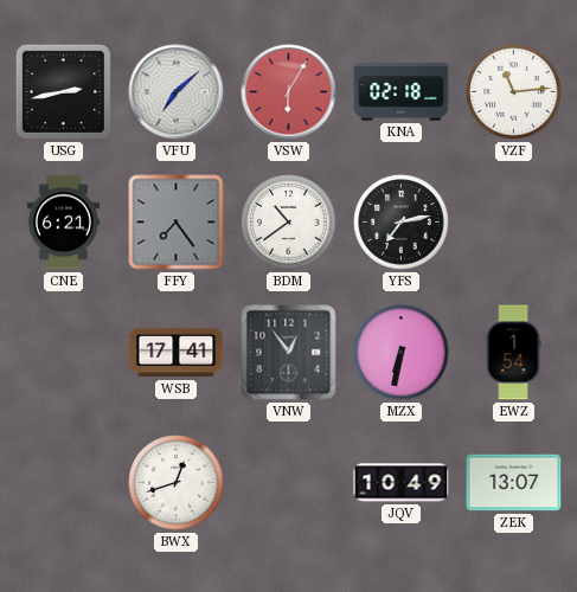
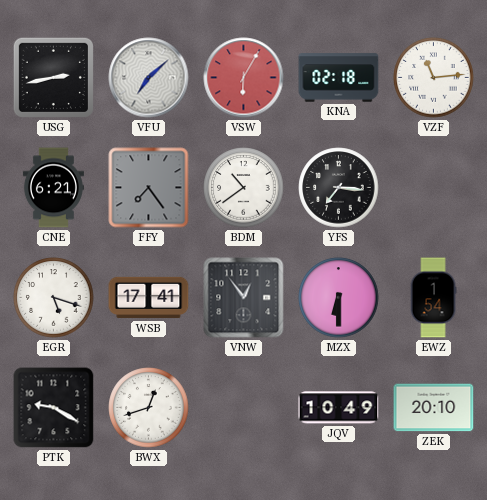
YFS: 7:13 -> 7:16 (339, 188)
EGR: none -> 5:18 (54, 298)
MZX: 6:32 -> 6:30 (339, 298)
PTK: none -> 9:20 (54, 408)
ZEK: 13:07 -> 20:10 (434, 408)
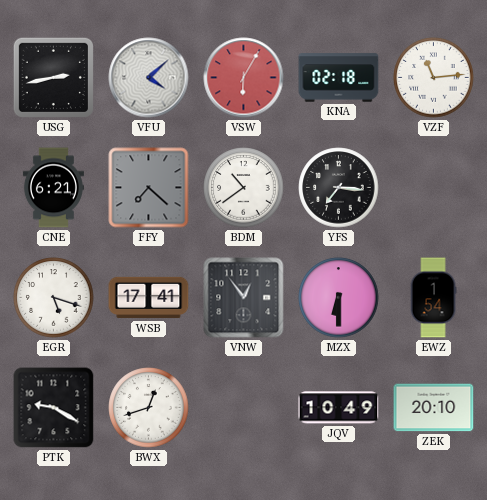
VFU: 7:08 -> 4:08 (149, 78)
FFY: 7:24 -> 7:22 (149, 188)
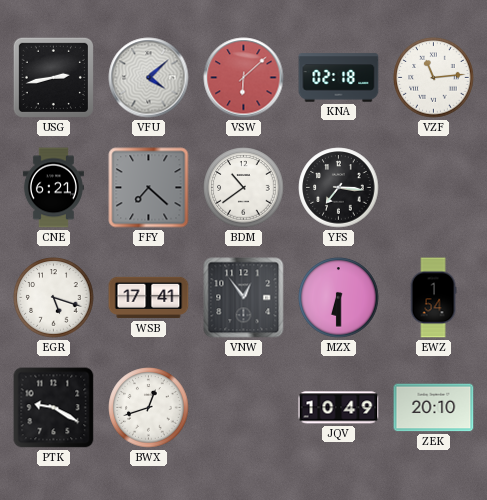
VSW: 6:05 -> 6:08 (244, 78)
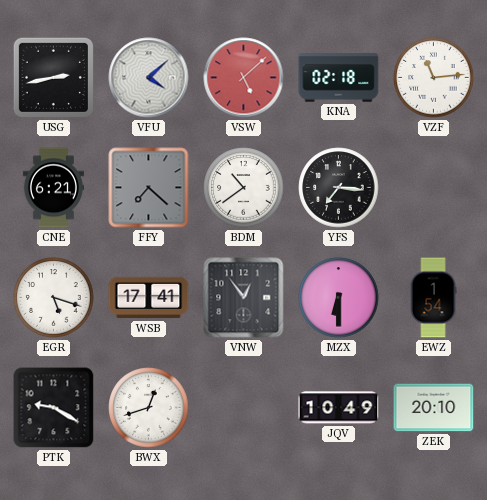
VSW: 6:08 -> 5:08 (244, 78)
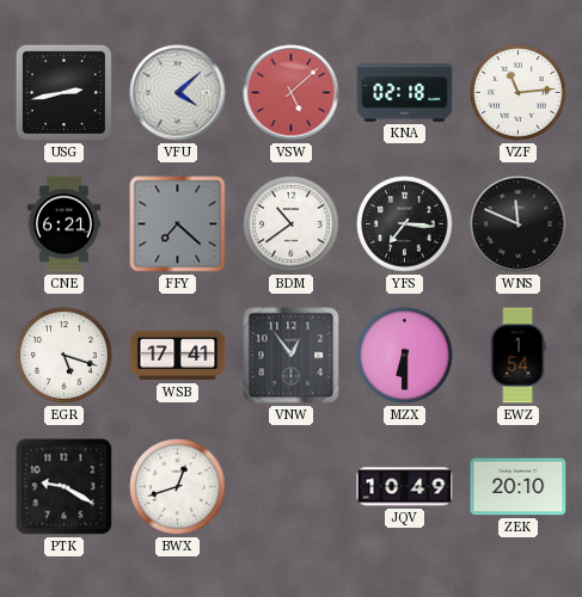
WNS: none -> 11:49 (519, 224)
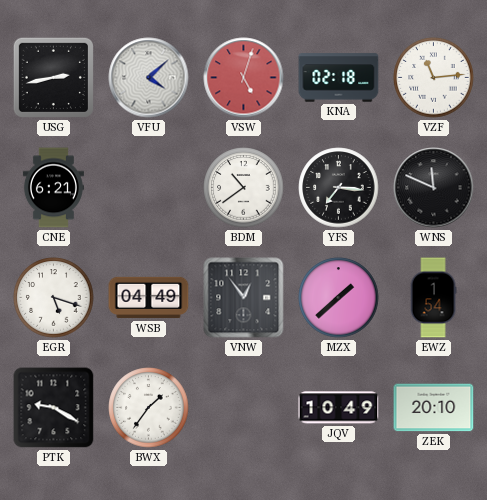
VSW: 5:08 -> 5:03 (244, 78)
FFY: 7:22 -> none (178, 224)
WSB: 17:41 -> 04:49 (149, 298)
MZX: 6:30 -> 1:38 (339, 298)
BWX: 12:42 -> 1:36 (149, 408)
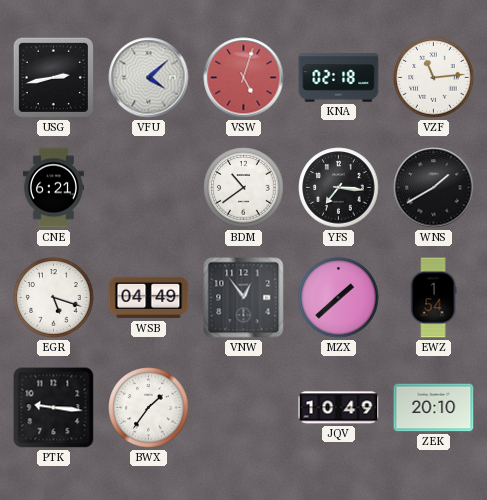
WNS: 11:49 -> 1:40 (434, 188)
PTK: 9:20 -> 9:16 (54, 408)
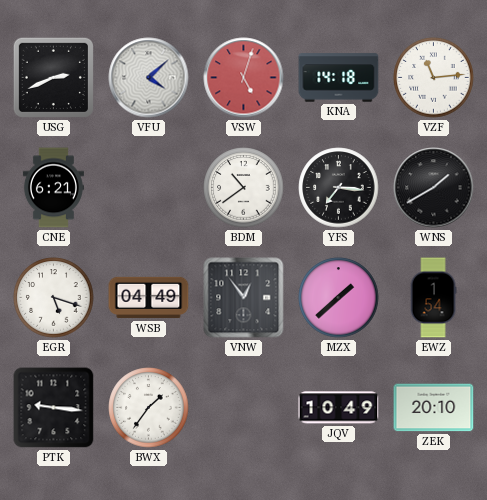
USG: 2:43 -> 2:41 (53, 77)
KNA: 02:18 -> 14:18 (339, 78)
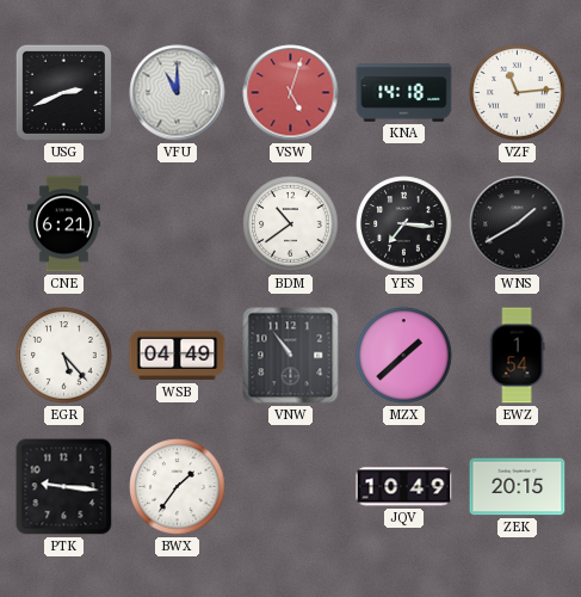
VFU: 4:08 -> 11:00 (178, 93)
EGR: 5:18 -> 5:23 (64, 356)
VNW: 12:54 -> 10:54 (291, 356)
ZEK: 20:10 -> 20:15 (518, 487)
